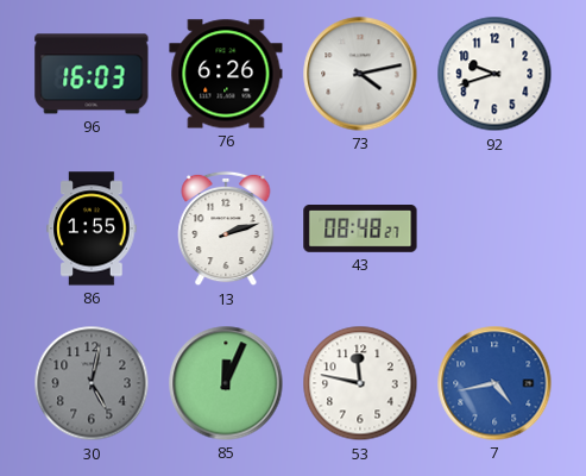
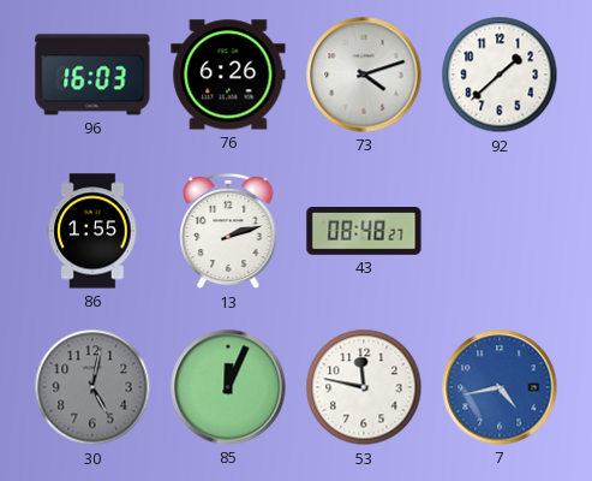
73: 4:13 -> 4:12 (364, 75)
92: 9:42 -> 1:38 (500, 75)
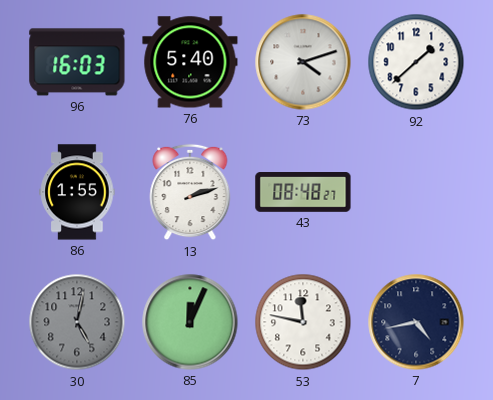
76: 6:26 -> 5:40 (190, 62)
7 dial: blue -> navy (416, 322)
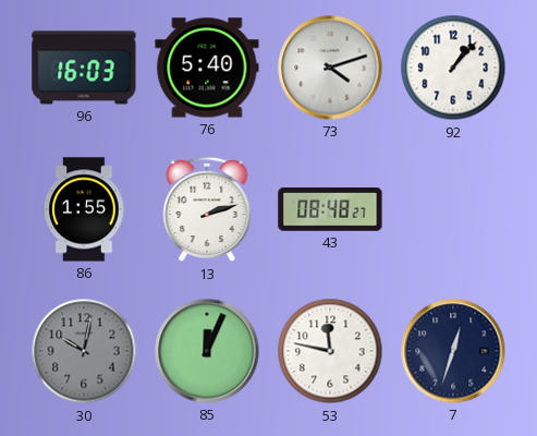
92: 1:38 -> 1:07 (453, 68)
30: 5:02 -> 10:02 (84, 351)
7: 4:43 -> 12:33 (453, 351)
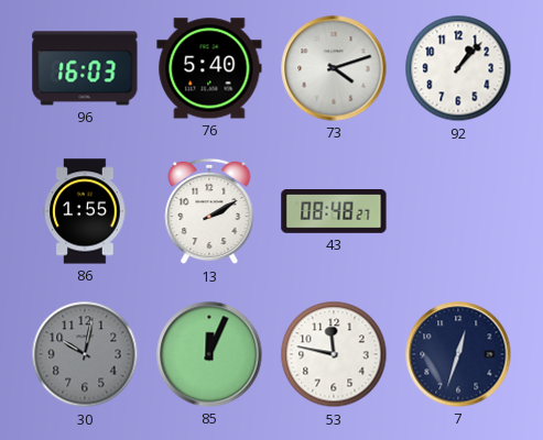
13: 2:12 -> 2:10 (209, 211)
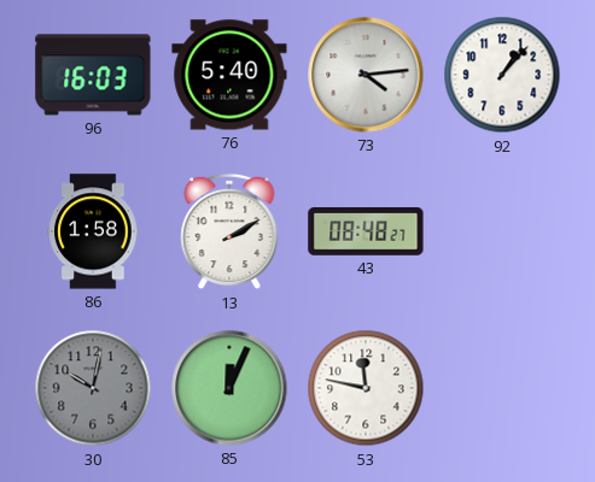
73: 4:12 -> 4:14 (366, 75)
86: 1:55 -> 1:58 (93, 231)
7: 12:33 -> none (458, 354)
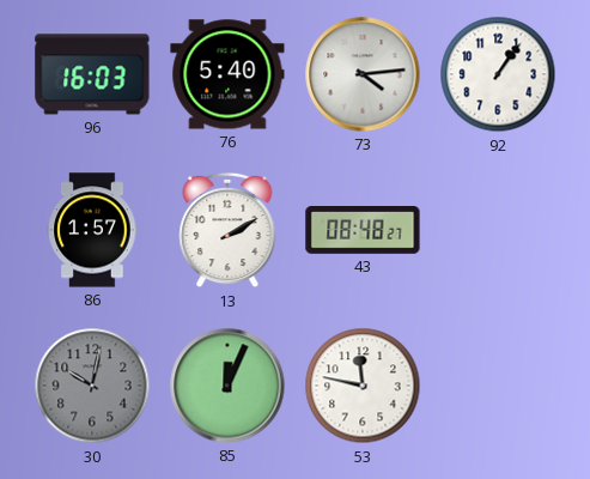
92: 1:07 -> 1:06 (498, 74)
86: 1:58 -> 1:57 (92, 230)
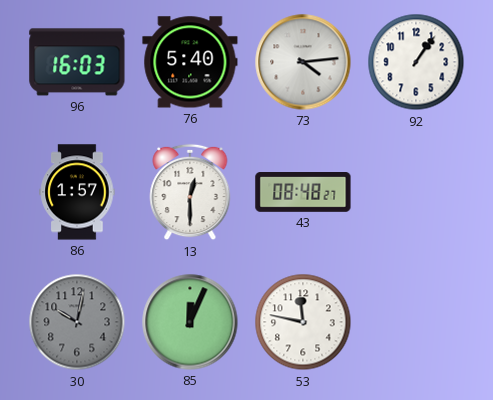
13: 2:10 -> 12:30 (190, 192)
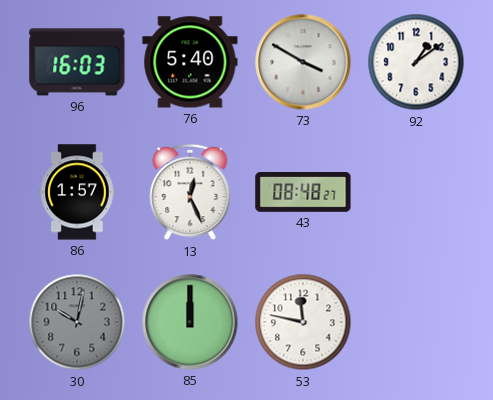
73: 4:14 -> 3:50 (303, 62)
92: 1:06 -> 1:09 (416, 62)
13: 12:30 -> 12:26 (190, 192)
85: 12:04 -> 12:00 (190, 322)
